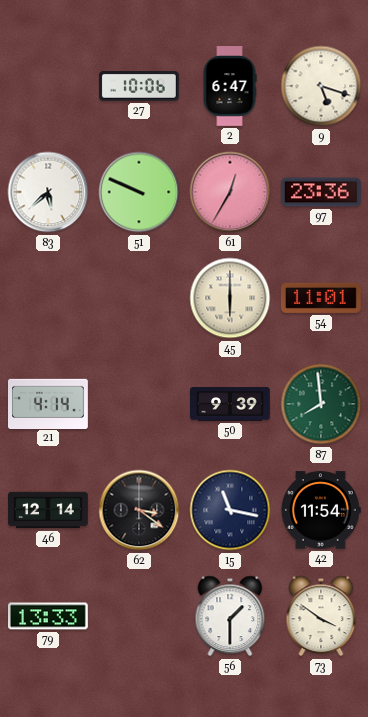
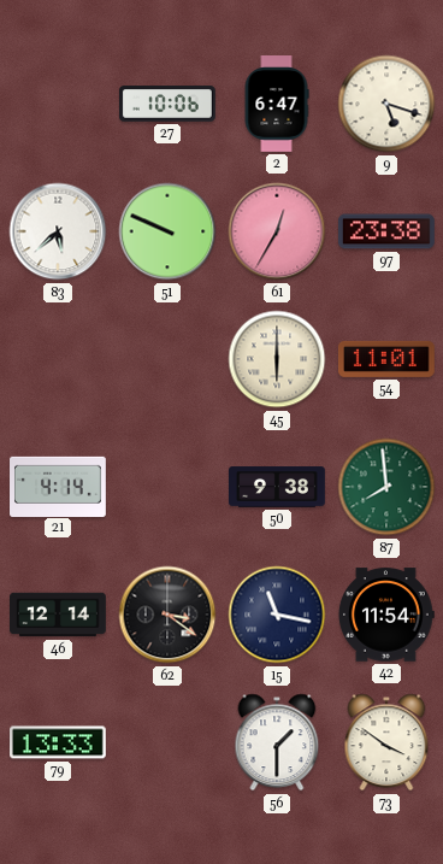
97: 23:36 -> 23:38 (386, 231)
50: 9:39 -> 9:38 (278, 487)
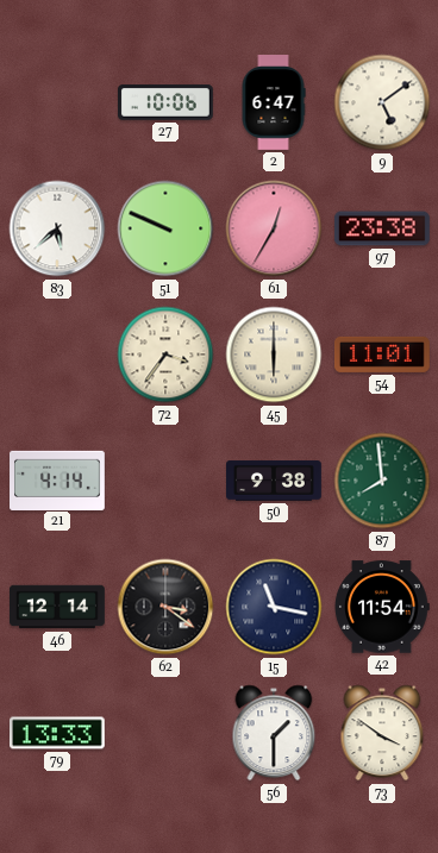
9: 5:18 -> 5:09 (382, 102)
72: none -> 3:36 (165, 355)
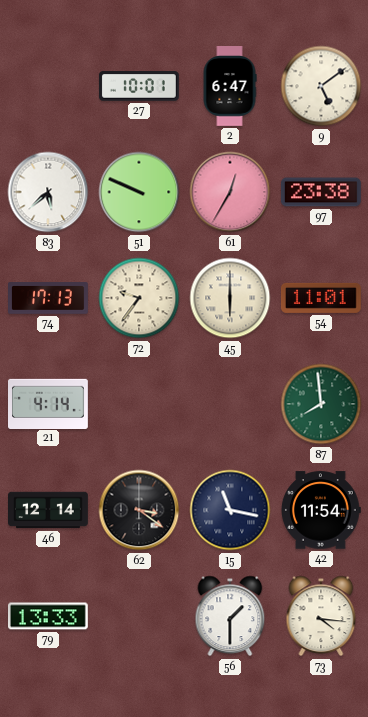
27: 10:06 -> 10:01 (140, 86)
74: none -> 17:13 (49, 298)
72: 3:36 -> 9:36 (139, 298)
50: 9:38 -> none (275, 481)
73: 3:51 -> 4:16 (321, 616)
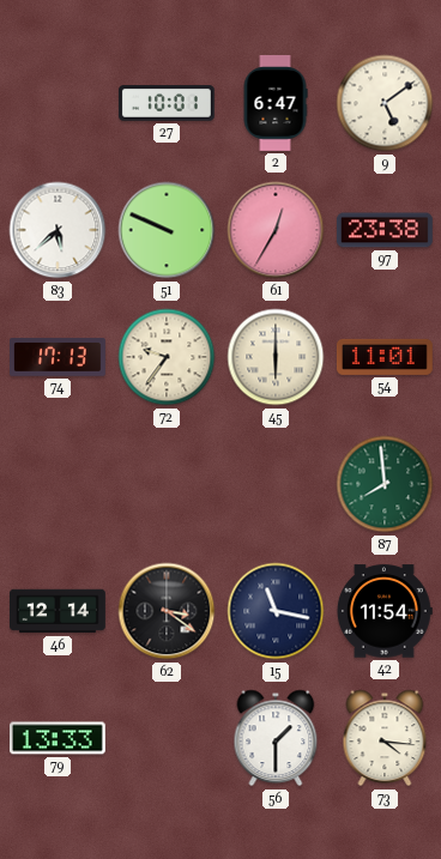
21: 4:14 -> none (49, 403)
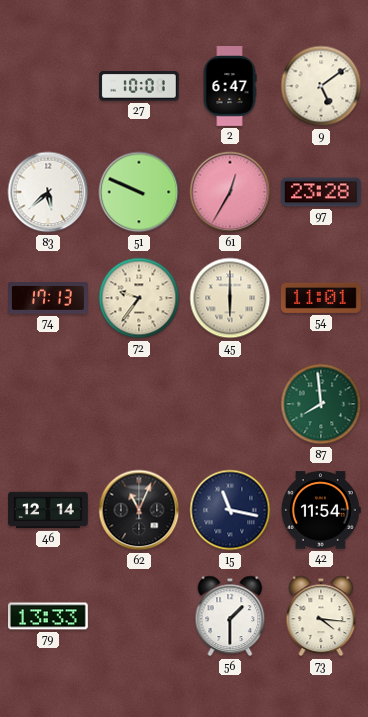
97: 23:38 -> 23:28 (321, 192)
62: 3:21 -> 11:04 (139, 510)
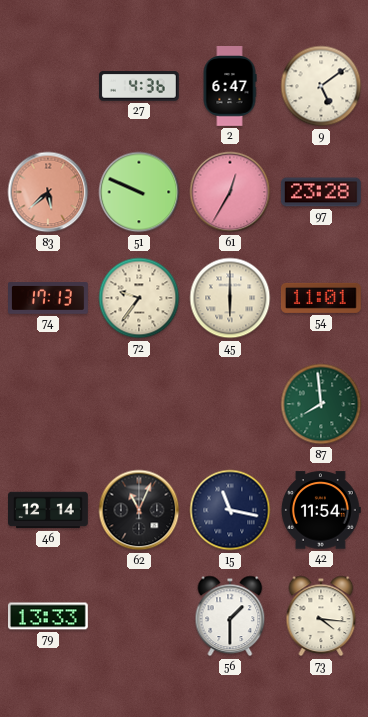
27: 10:01 -> 4:36 (140, 86)
83 dial: white -> salmon (48, 192)
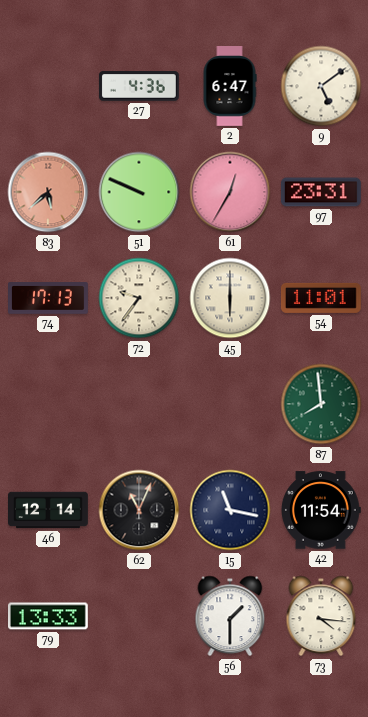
97: 23:28 -> 23:31 (321, 192)
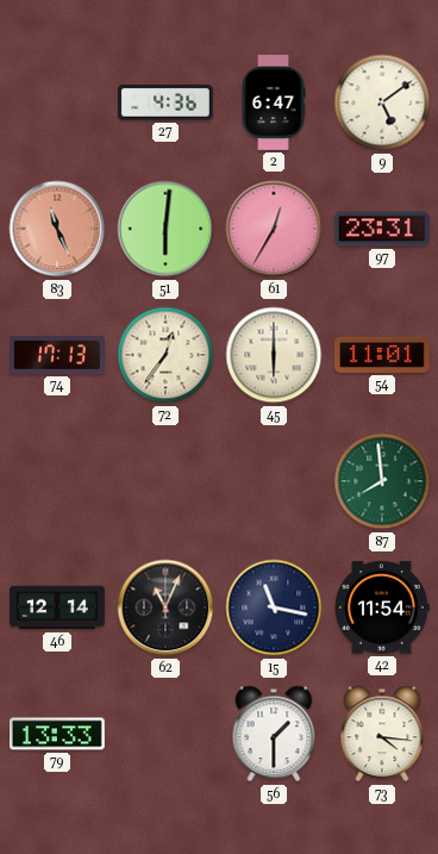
83: 5:38 -> 11:26 (57, 229)
51: 9:49 -> 6:01 (165, 229)
72: 9:36 -> 12:36 (165, 355)
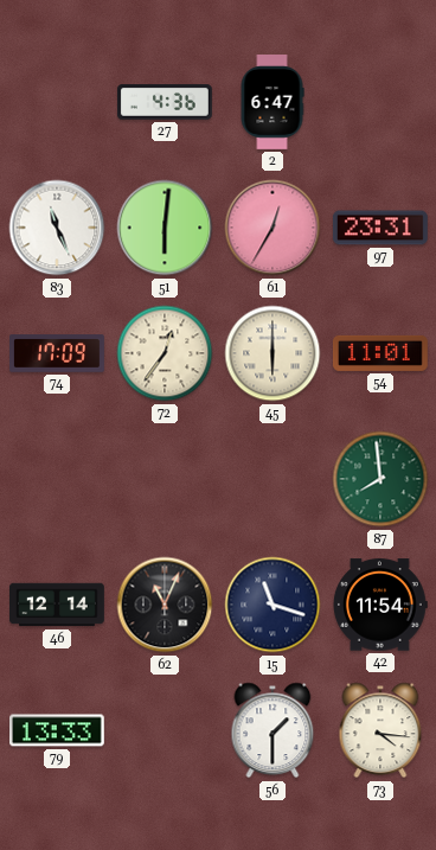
9: 5:09 -> none (382, 102)
83 dial: salmon -> white (57, 228)
74: 17:13 -> 17:09 (58, 353)
15: 11:17 -> 11:18 (272, 605)
